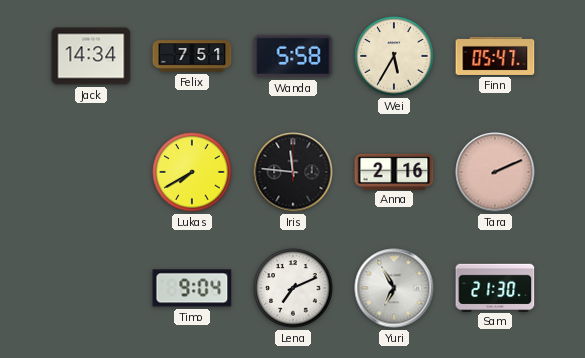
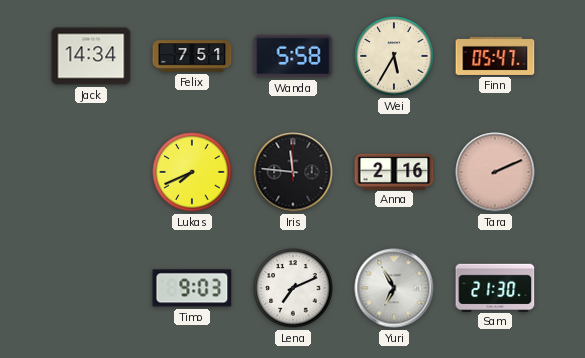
Lukas: 7:40 -> 7:41 (192, 172)
Timo: 9:04 -> 9:03 (192, 288)
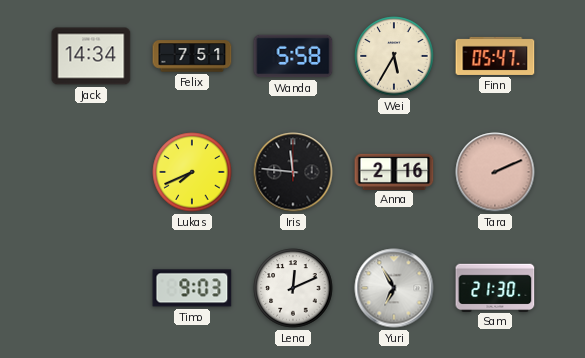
Lena: 7:11 -> 12:11 (293, 288)
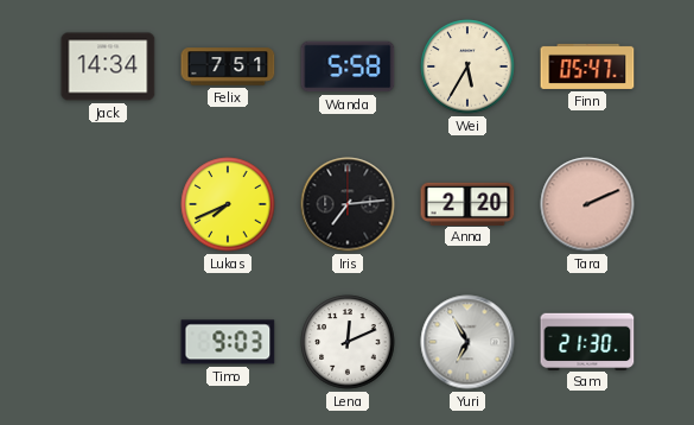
Iris: 11:46 -> 7:14 (348, 204)
Anna: 2:16 -> 2:20 (467, 203)
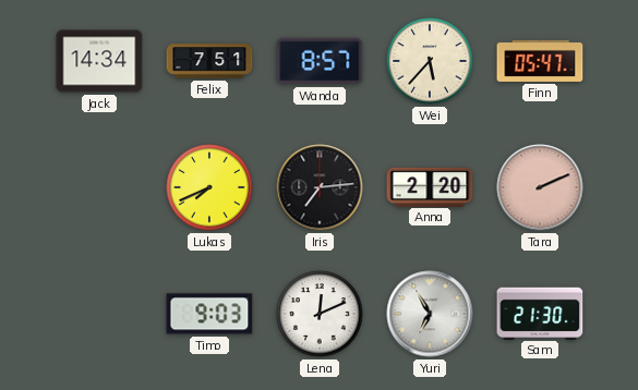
Wanda: 5:58 -> 8:57 (320, 61)
Wei: 5:35 -> 5:37 (430, 61)
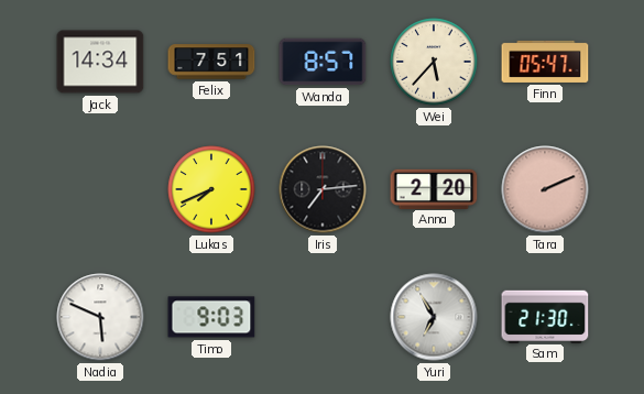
Nadia: none -> 5:49 (100, 317)
Lena: 12:11 -> none (320, 314)
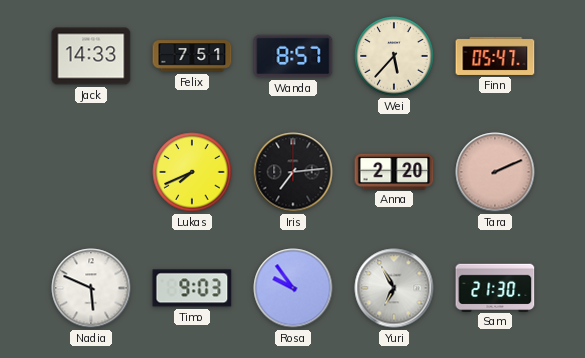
Jack: 14:34 -> 14:33 (91, 56)
Rosa: none -> 9:54 (293, 288)
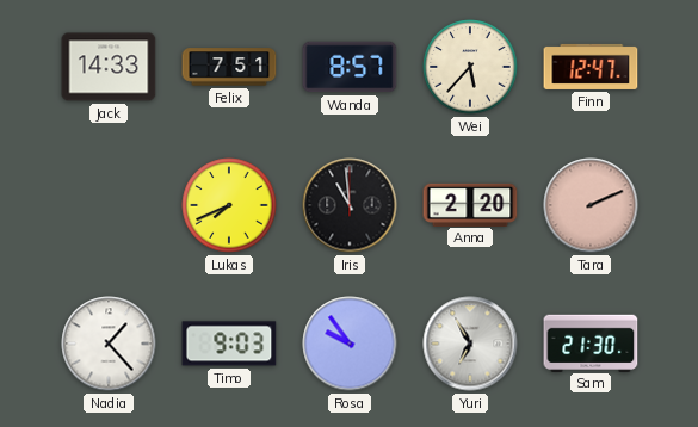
Finn: 05:47 -> 12:47 (591, 67)
Iris: 7:14 -> 10:59 (350, 205)
Nadia: 5:49 -> 1:23 (109, 344)
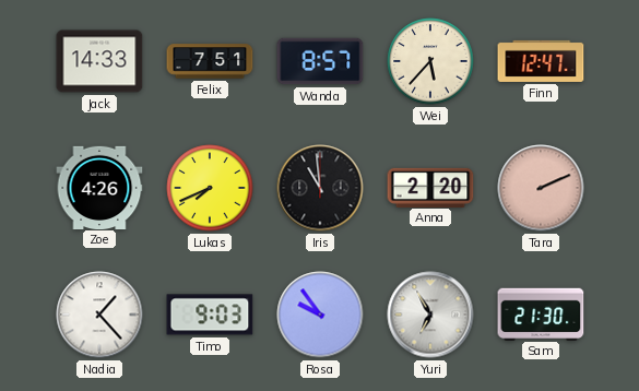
Zoe: none -> 4:26 (99, 187)
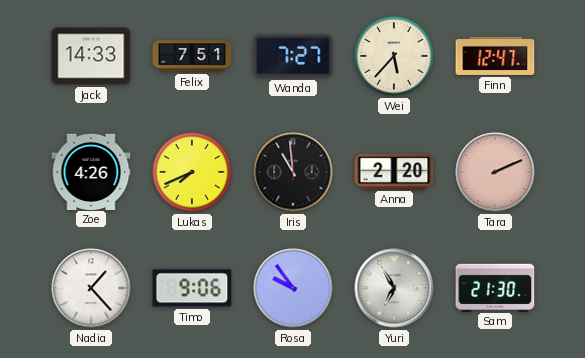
Wanda: 8:57 -> 7:27 (293, 56)
Timo: 9:03 -> 9:06 (192, 288)
